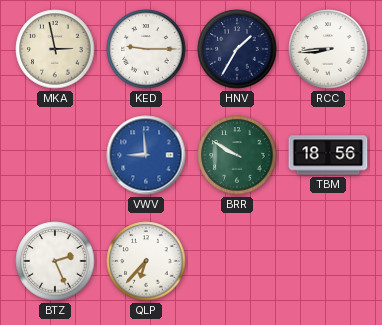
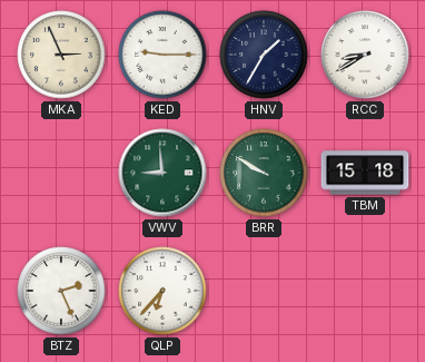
MKA: 2:58 -> 2:56 (61, 55)
RCC: 8:44 -> 8:40 (365, 55)
VWV dial: blue -> green (162, 173)
TBM: 18:56 -> 15:18 (365, 173)
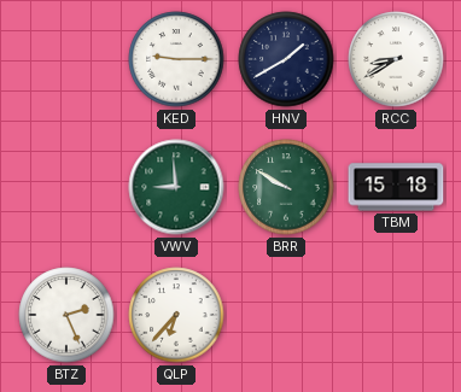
MKA: 2:56 -> none (61, 55)
HNV: 1:35 -> 1:40 (286, 59)
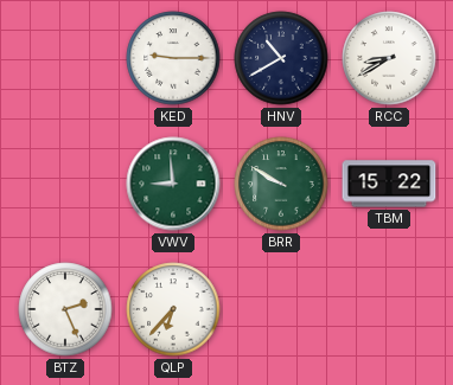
HNV: 1:40 -> 10:40 (281, 58)
TBM: 15:18 -> 15:22 (389, 184)
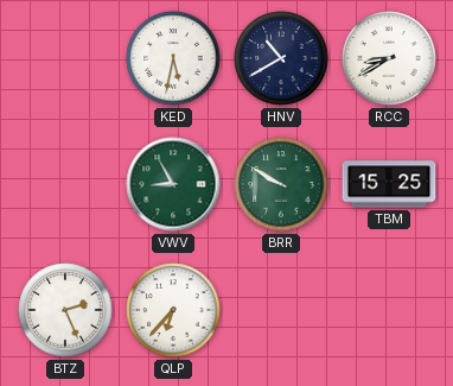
KED: 9:15 -> 5:32 (173, 58)
VWV: 8:59 -> 8:55 (173, 184)
TBM: 15:22 -> 15:25 (389, 184)
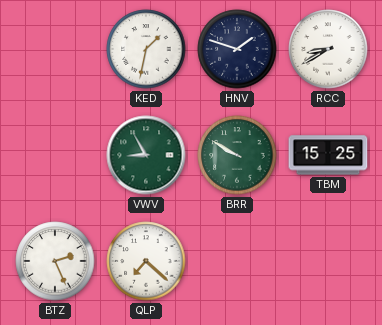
KED: 5:32 -> 1:32 (146, 49)
HNV: 10:40 -> 1:48 (237, 49)
QLP: 6:37 -> 7:22 (146, 261)
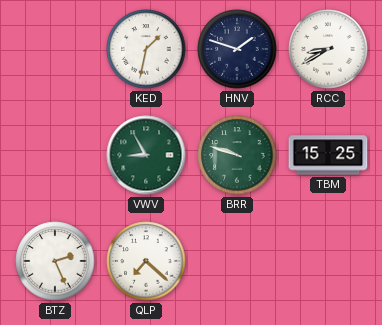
BRR: 9:50 -> 9:48 (237, 155)
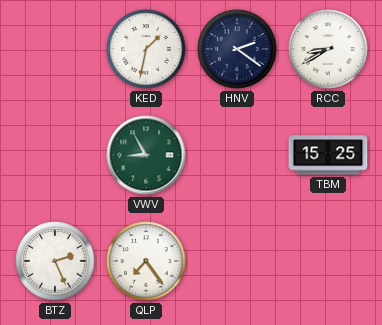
HNV: 1:48 -> 2:21 (237, 49)
BRR: 9:48 -> none (237, 155)
QLP: 7:22 -> 7:24 (146, 261)
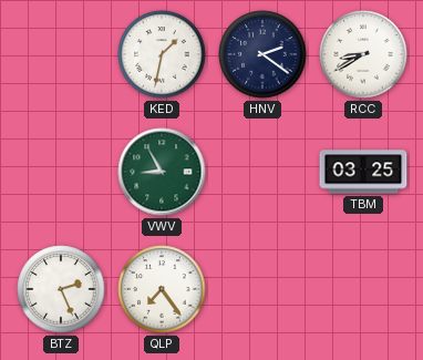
TBM: 15:25 -> 03:25 (363, 172)
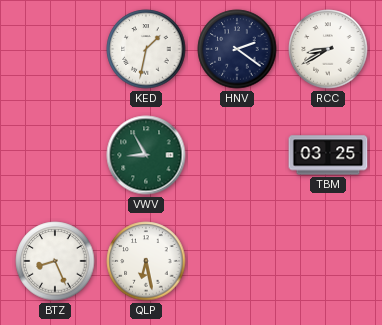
BTZ: 2:26 -> 8:26 (55, 261)
QLP: 7:24 -> 6:28 (146, 261)
